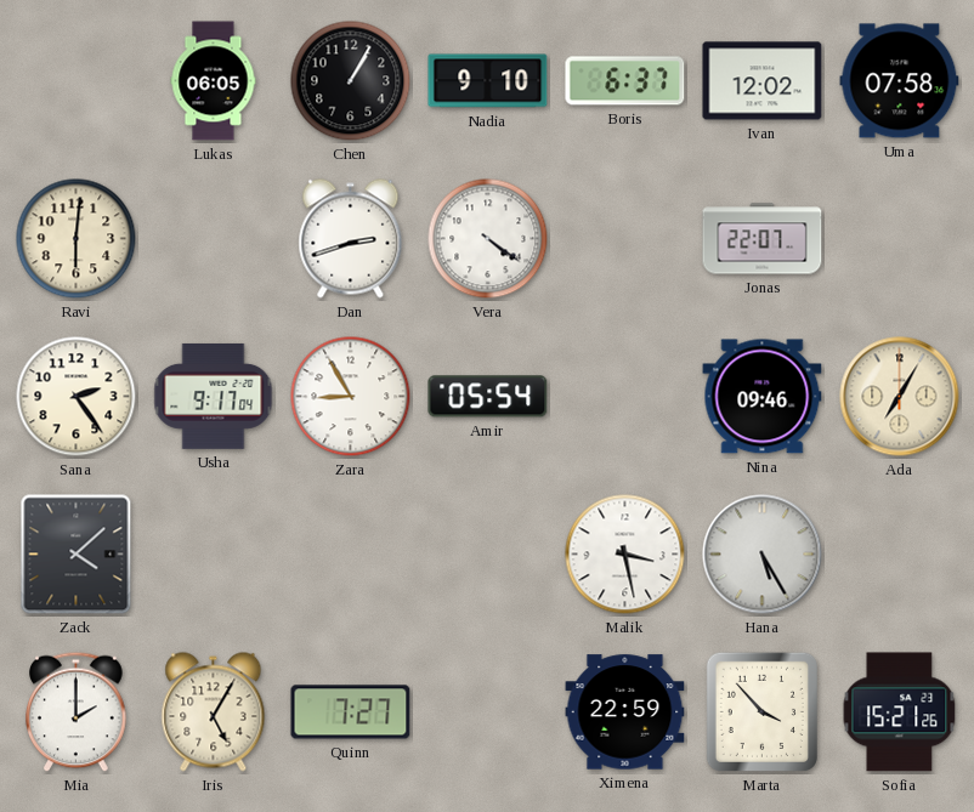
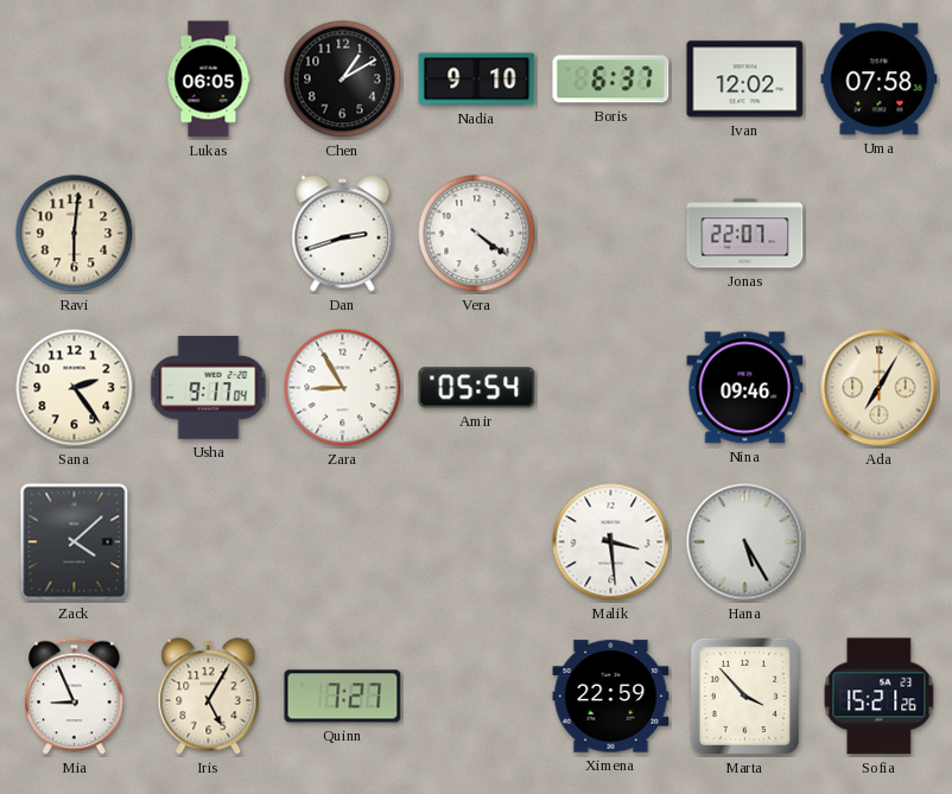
Chen: 1:05 -> 1:10 (343, 80)
Malik: 3:28 -> 3:29 (611, 542)
Mia: 2:00 -> 8:56 (75, 697)
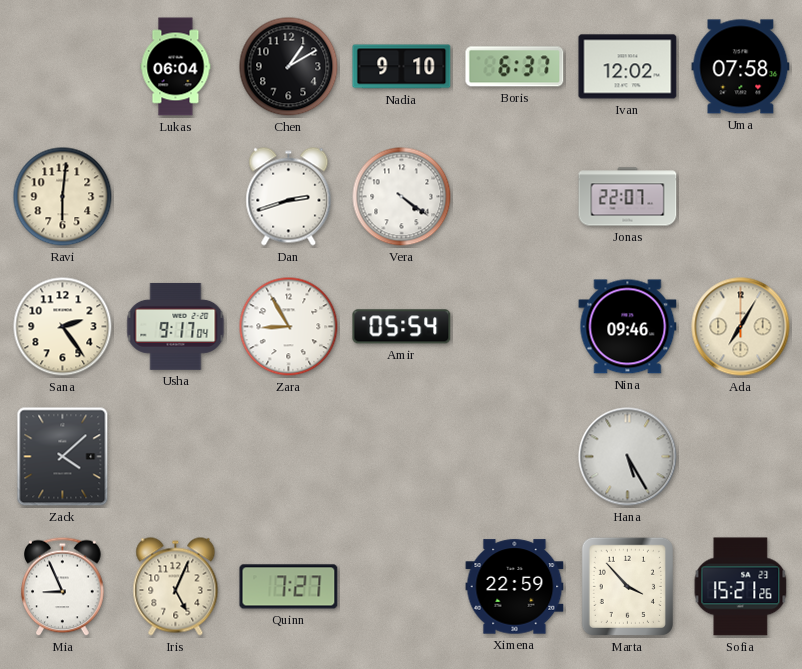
Lukas: 06:05 -> 06:04 (176, 67)
Malik: 3:29 -> none (611, 542)
Iris: 5:05 -> 5:04 (176, 587)
